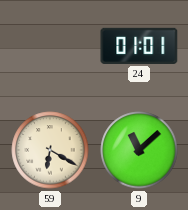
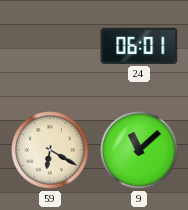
24: 01:01 -> 06:01 (139, 46)
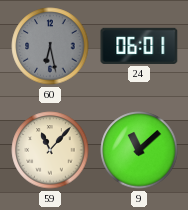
60: none -> 6:28 (50, 46)
59: 6:20 -> 11:07 (50, 150)
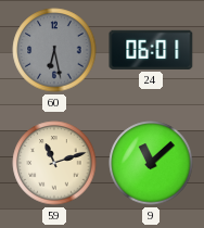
59: 11:07 -> 11:12 (54, 163)
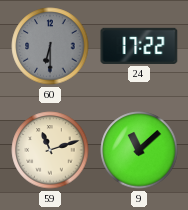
60: 6:28 -> 6:30 (50, 46)
24: 06:01 -> 17:22 (139, 46)
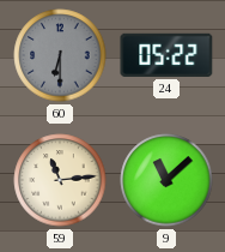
24: 17:22 -> 05:22 (166, 55)
59: 11:12 -> 11:14 (60, 180)
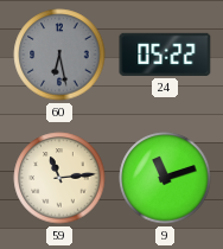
60: 6:30 -> 6:28 (59, 55)
9: 11:08 -> 11:12 (165, 178)
